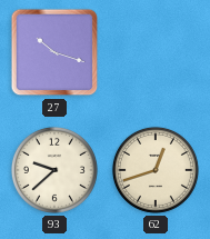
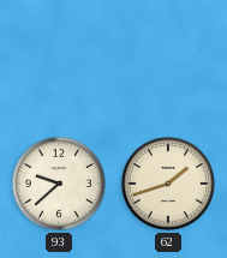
27: 10:18 -> none (54, 52)
62: 12:42 -> 1:42 (168, 184)
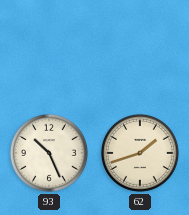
93: 9:38 -> 10:26 (49, 153)
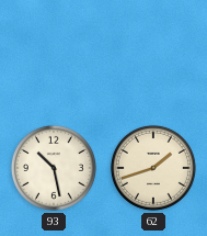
93: 10:26 -> 10:28 (54, 168)
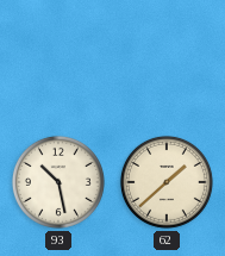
62: 1:42 -> 1:38 (167, 182)
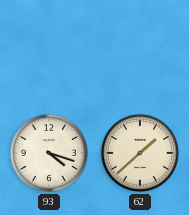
93: 10:28 -> 4:18 (49, 153)
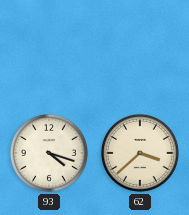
62: 1:38 -> 3:38 (140, 153)
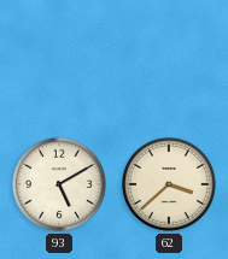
93: 4:18 -> 5:10 (59, 184)
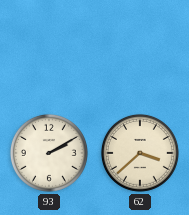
93: 5:10 -> 2:10 (49, 153)
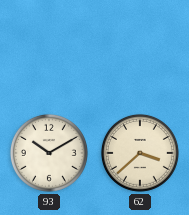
93: 2:10 -> 10:10 (49, 153)
